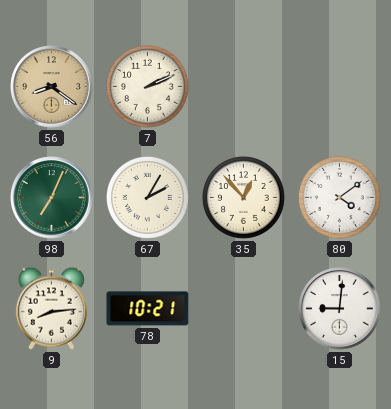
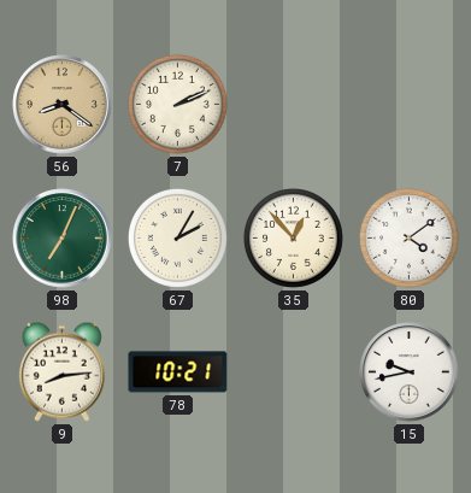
15: 9:01 -> 9:43 (410, 372)
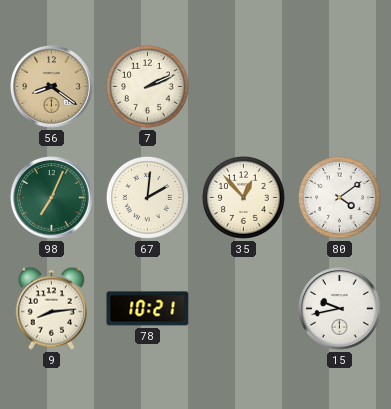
67: 2:05 -> 2:01 (147, 197)
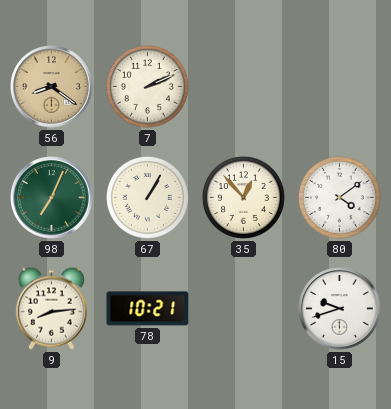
67: 2:01 -> 1:05 (147, 197)
15: 9:43 -> 9:42 (340, 309)
